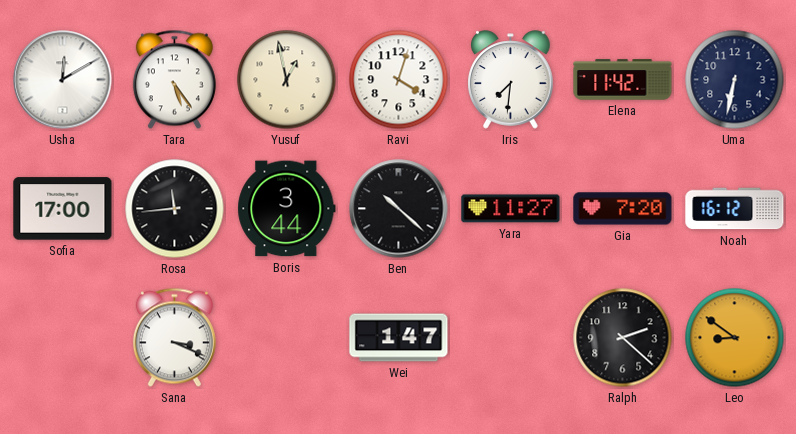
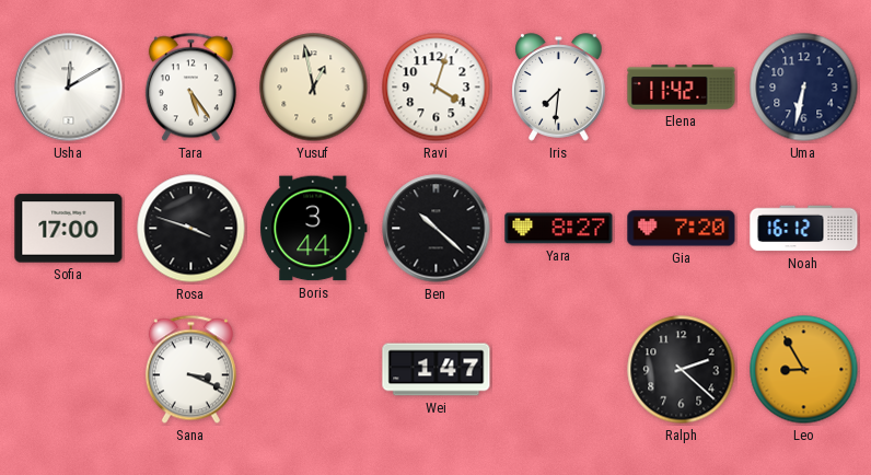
Rosa: 11:44 -> 3:48 (191, 229)
Yara: 11:27 -> 8:27 (559, 229)
Leo: 8:51 -> 8:55 (804, 370)
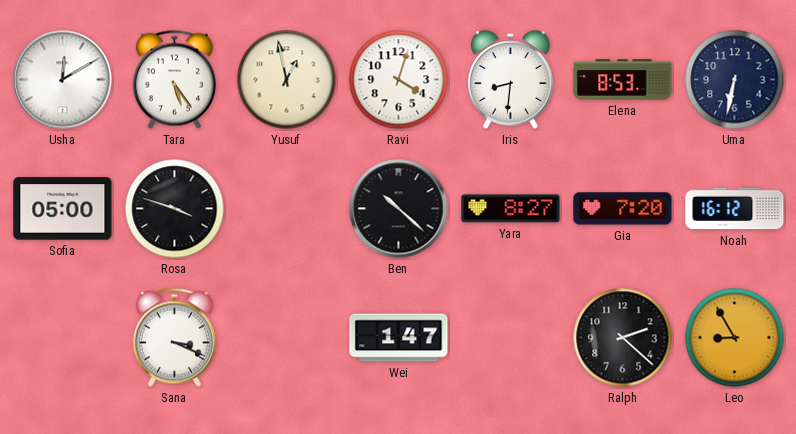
Iris: 7:31 -> 8:31 (511, 80)
Elena: 11:42 -> 8:53 (623, 80)
Sofia: 17:00 -> 05:00 (63, 209)
Boris: 3:44 -> none (314, 229)
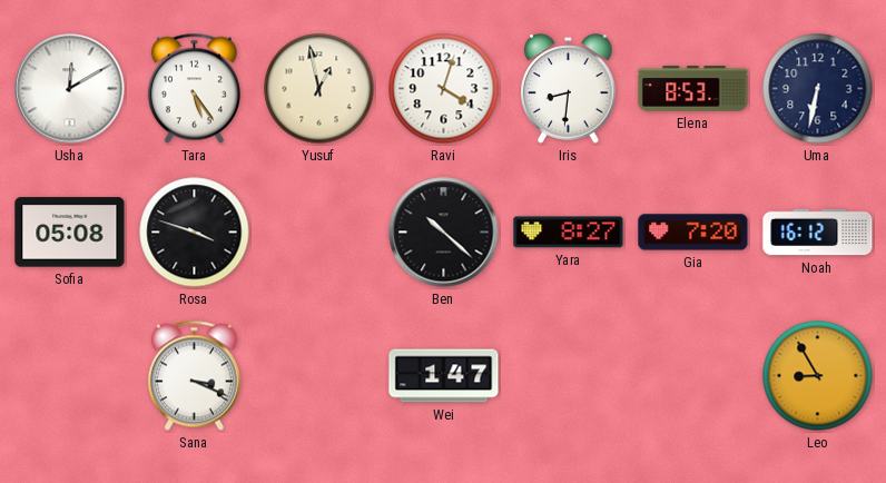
Sofia: 05:00 -> 05:08 (70, 233)
Ralph: 2:22 -> none (623, 338)
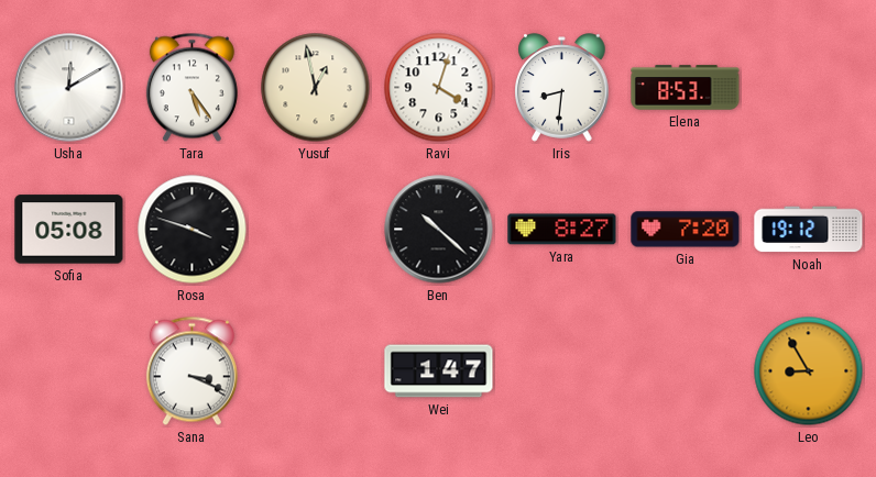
Uma: 6:32 -> none (818, 89)
Noah: 16:12 -> 19:12 (809, 230)
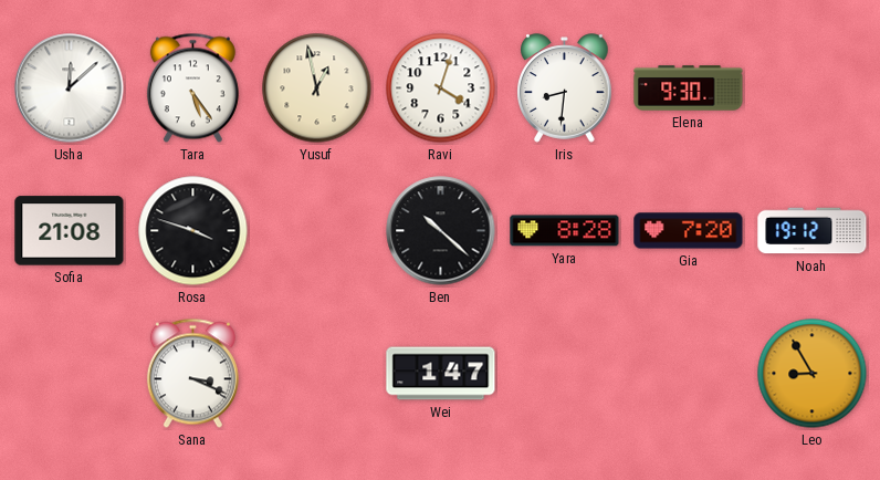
Usha: 12:10 -> 12:08 (70, 88)
Elena: 8:53 -> 9:30 (689, 88)
Sofia: 05:08 -> 21:08 (70, 231)
Yara: 8:27 -> 8:28 (565, 231)
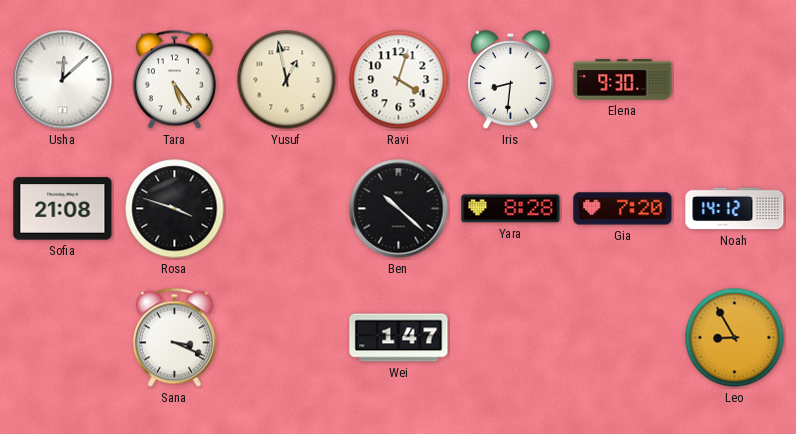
Noah: 19:12 -> 14:12 (735, 209)
